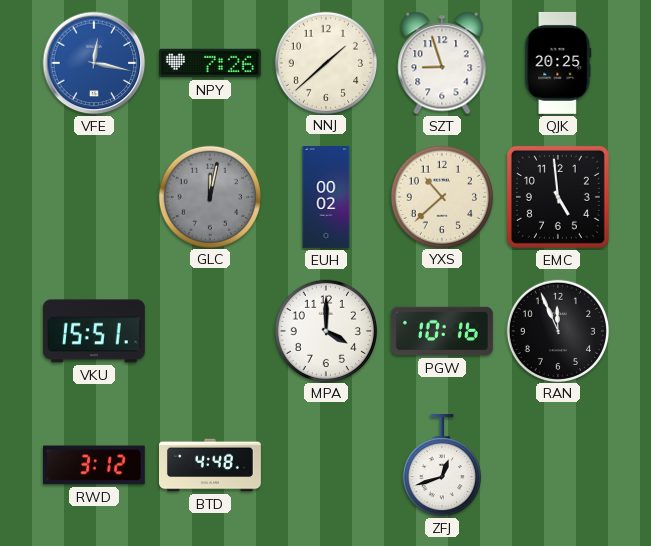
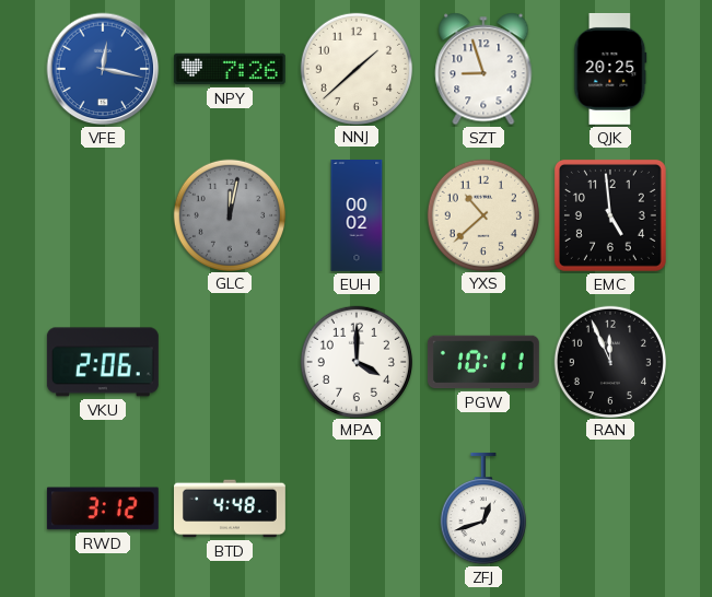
VKU: 15:51 -> 2:06 (103, 362)
PGW: 10:16 -> 10:11 (483, 362)
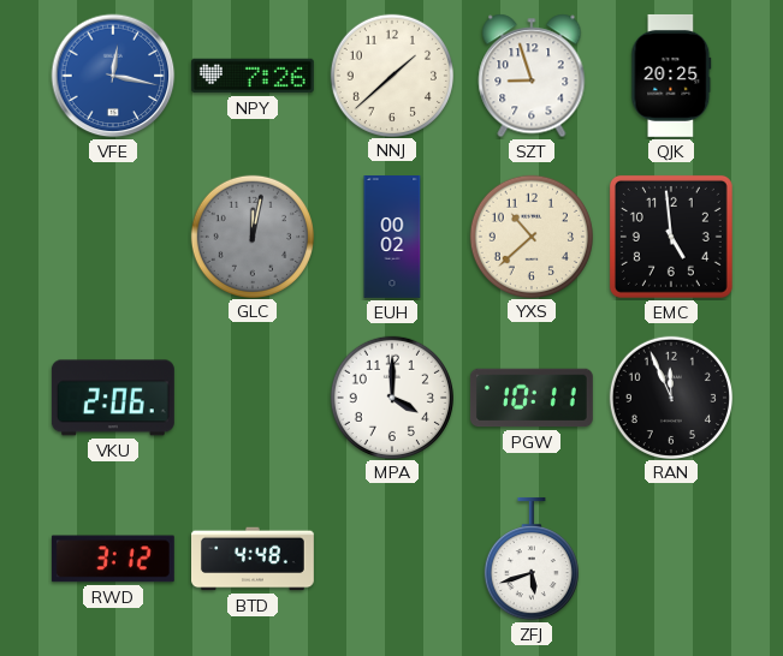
ZFJ: 12:42 -> 5:42 (532, 559)
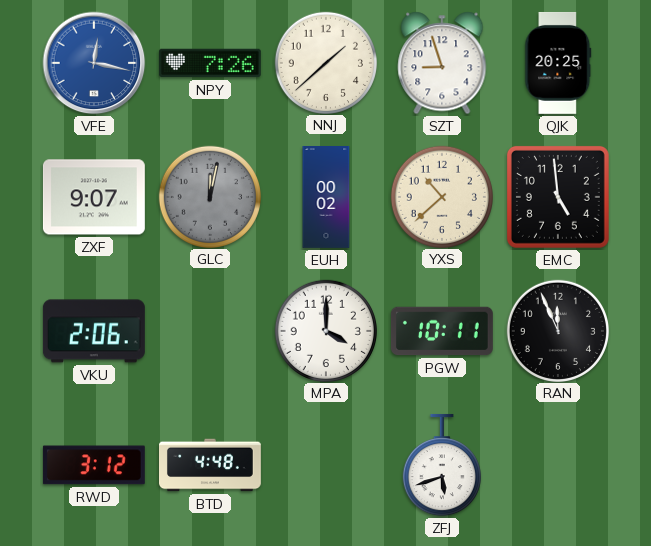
ZXF: none -> 9:07 (94, 197)
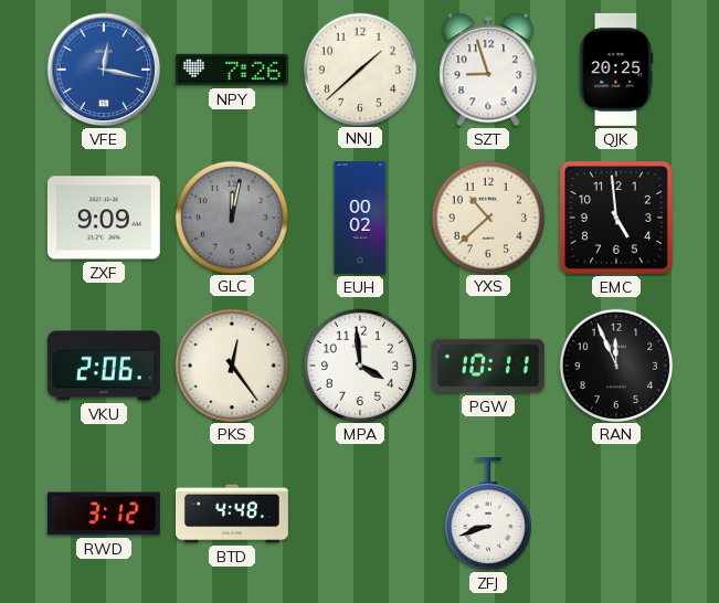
ZXF: 9:07 -> 9:09 (104, 218)
PKS: none -> 12:24 (231, 364)
MPA: 4:00 -> 3:59 (359, 364)
ZFJ: 5:42 -> 8:42 (488, 514)
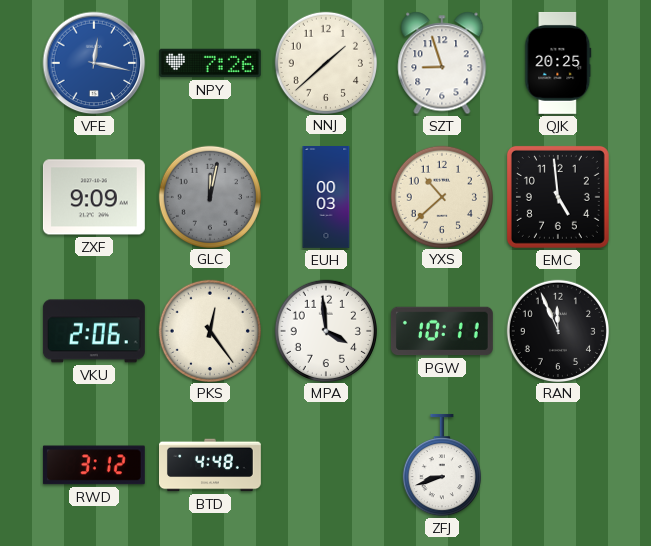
EUH: 00:02 -> 00:03 (326, 198)
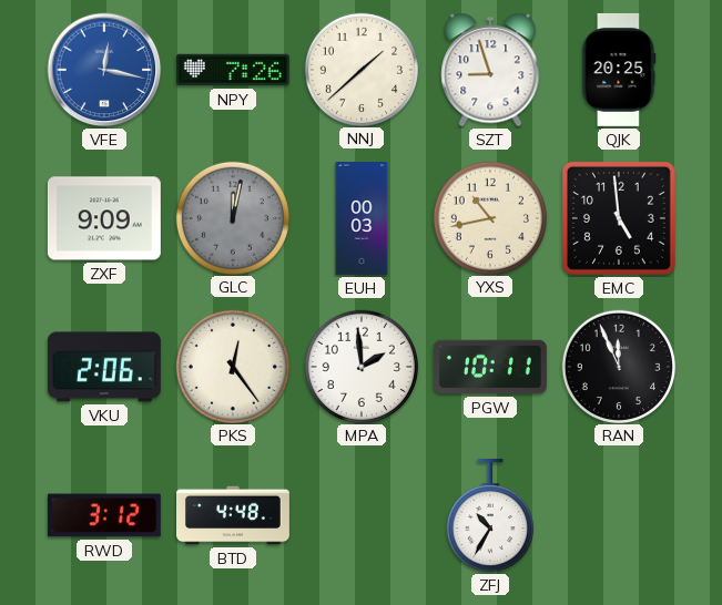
YXS: 10:38 -> 10:43 (489, 217)
MPA: 3:59 -> 1:59 (360, 366)
ZFJ: 8:42 -> 10:35 (490, 515)
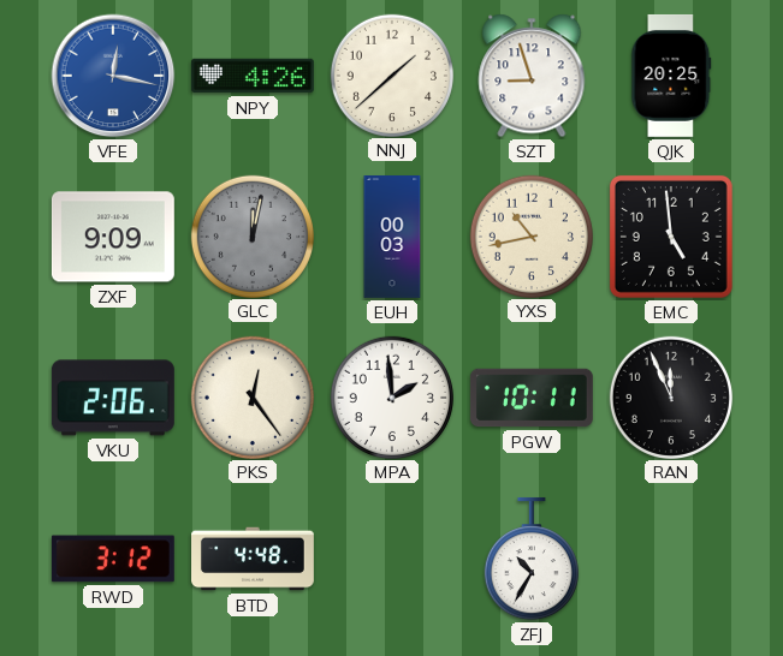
NPY: 7:26 -> 4:26 (253, 76)
